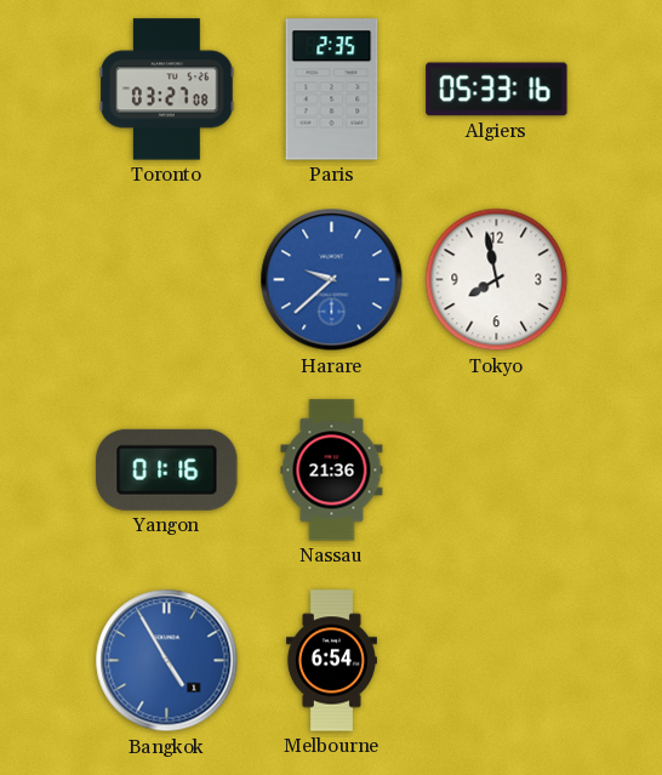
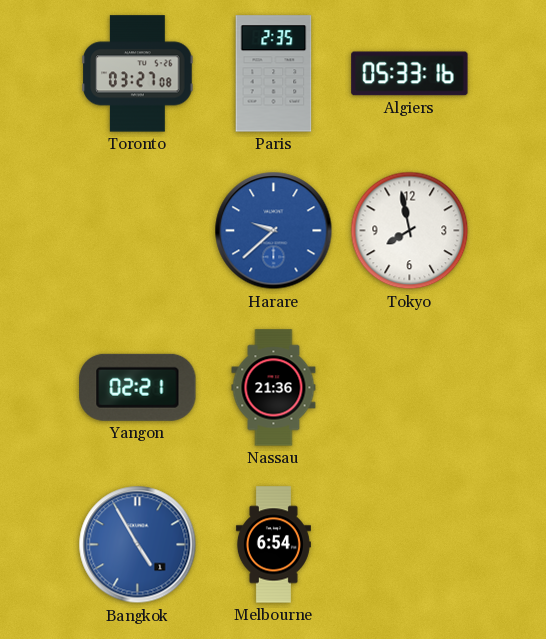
Yangon: 01:16 -> 02:21 (138, 387)
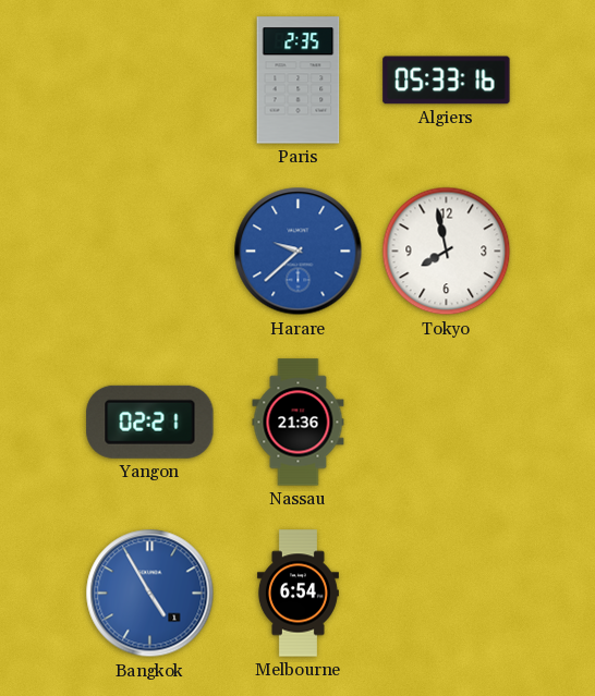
Toronto: 03:27 -> none (138, 74)
